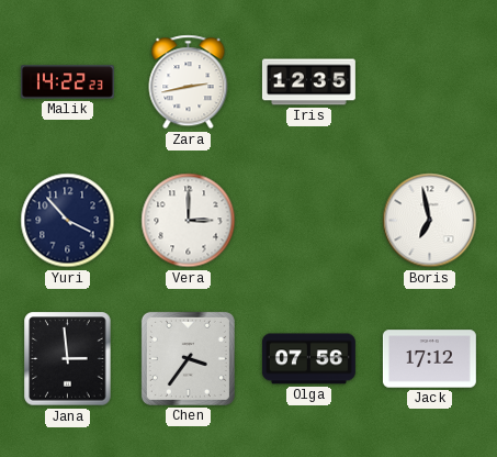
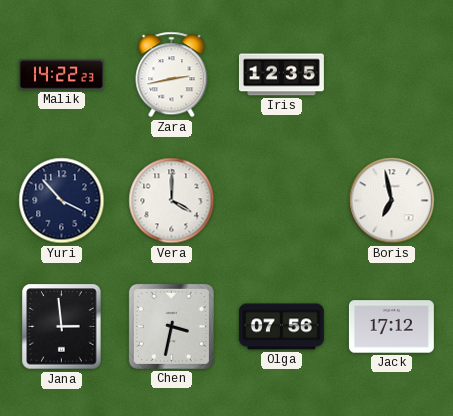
Vera: 3:00 -> 4:00 (172, 201)
Chen: 3:36 -> 3:32 (171, 326)
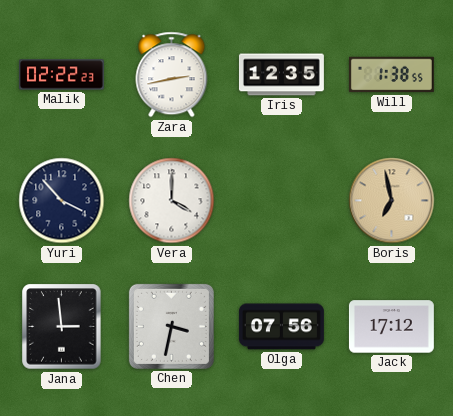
Malik: 14:22 -> 02:22 (61, 75)
Will: none -> 1:38 (391, 75)
Boris dial: white -> champagne (392, 201)
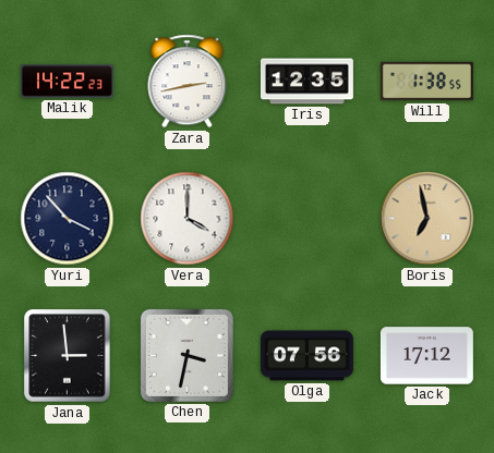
Malik: 02:22 -> 14:22 (67, 82)
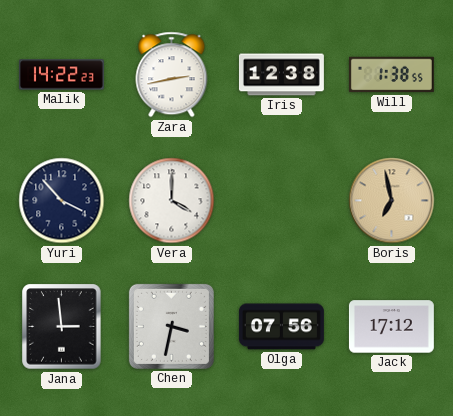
Iris: 12:35 -> 12:38 (281, 75)
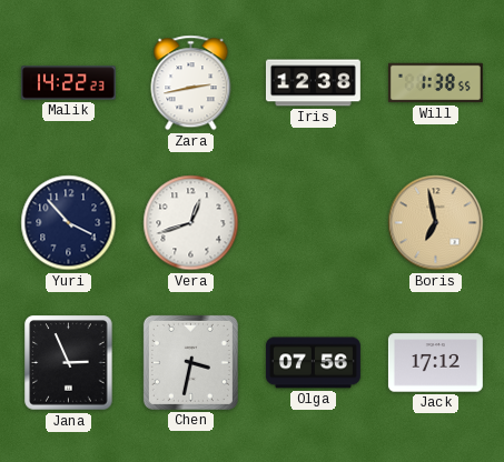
Vera: 4:00 -> 12:42 (191, 223)
Jana: 2:59 -> 2:56 (69, 363)
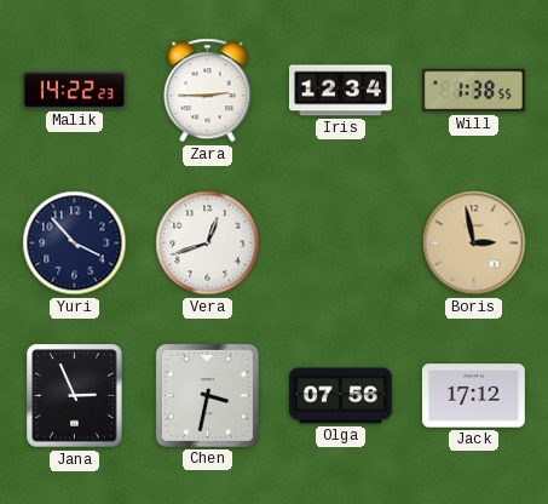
Zara: 2:43 -> 2:45 (208, 91)
Iris: 12:38 -> 12:34 (340, 91)
Boris: 6:58 -> 2:58 (474, 244)
